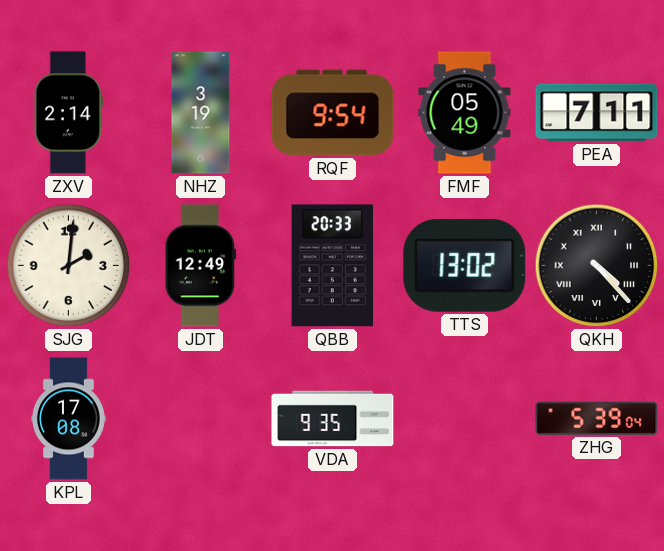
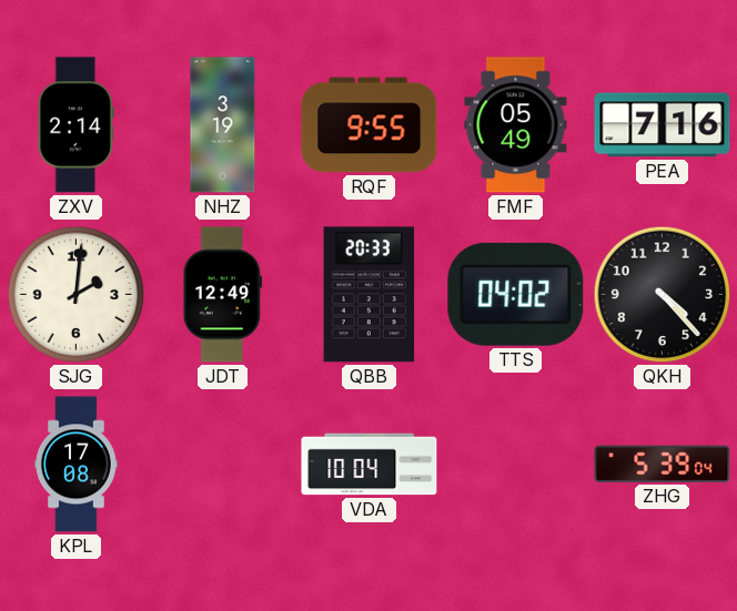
RQF: 9:54 -> 9:55 (370, 125)
PEA: 7:11 -> 7:16 (663, 125)
TTS: 13:02 -> 04:02 (516, 294)
QKH numerals: Roman -> Arabic (663, 295)
VDA: 9:35 -> 10:04 (370, 465)
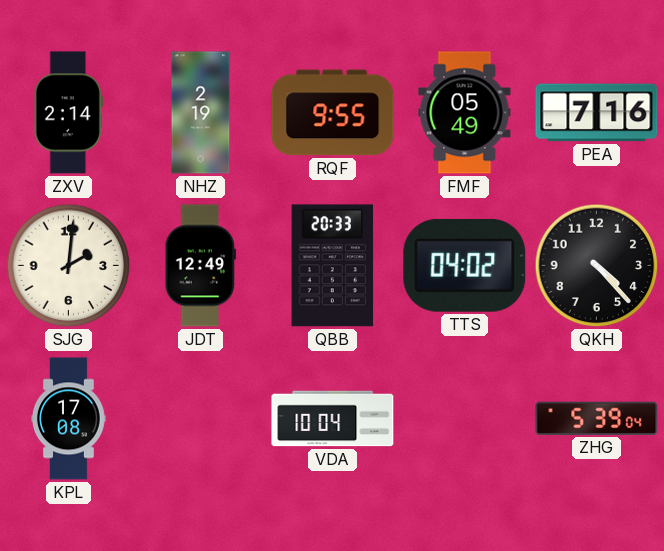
NHZ: 3:19 -> 2:19 (201, 113)
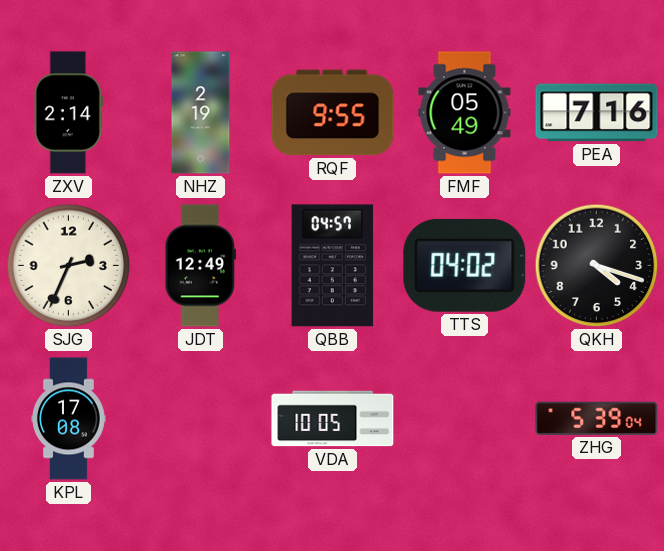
SJG: 2:01 -> 2:34 (69, 266)
QBB: 20:33 -> 04:57 (333, 266)
QKH: 4:23 -> 4:18 (597, 266)
VDA: 10:04 -> 10:05 (333, 419)
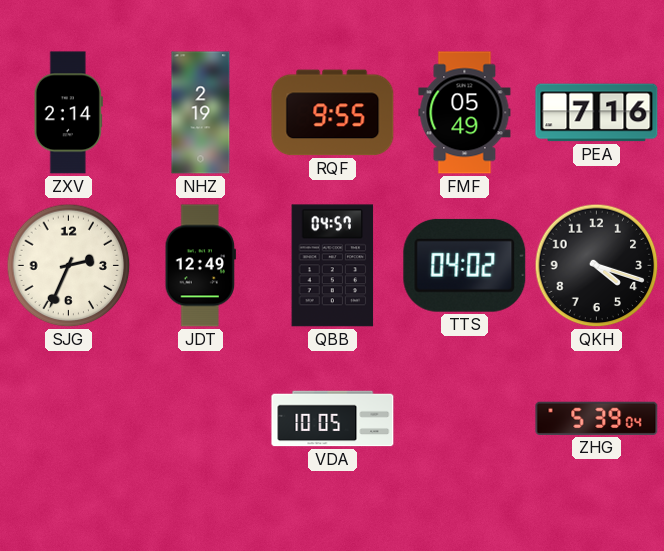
KPL: 17:08 -> none (69, 419)
